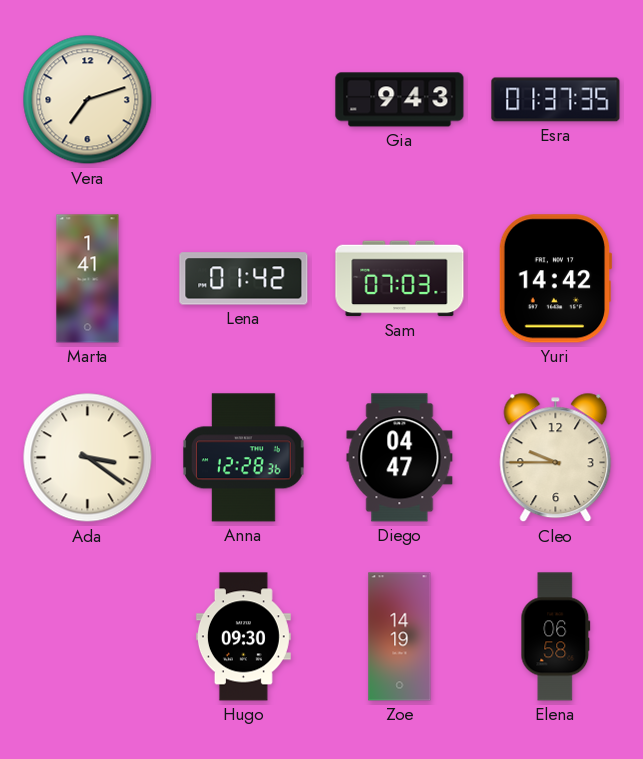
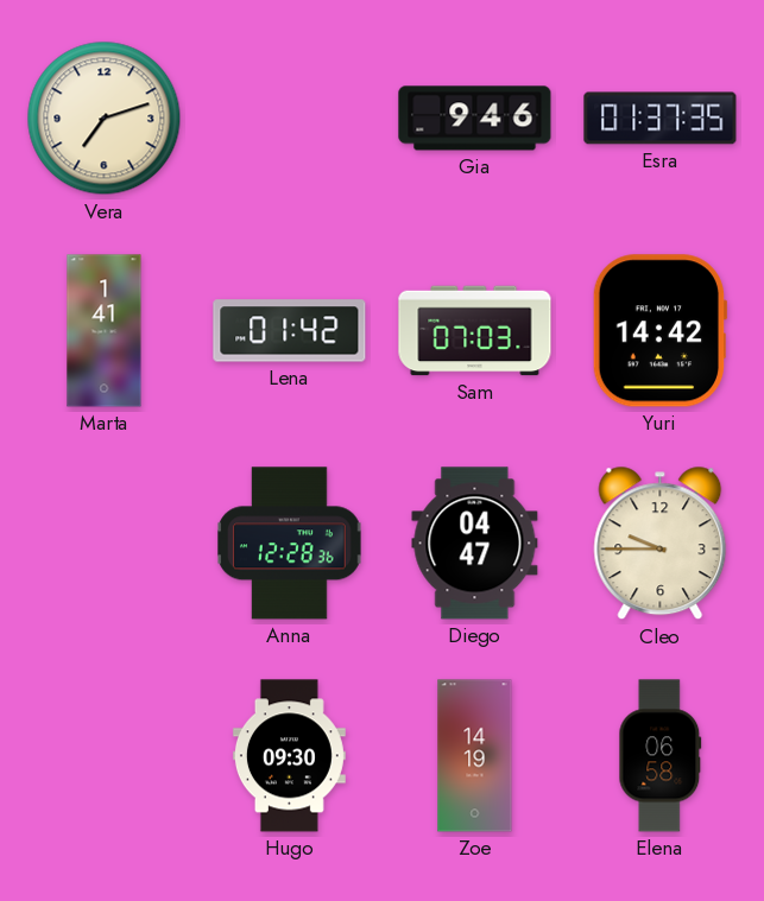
Gia: 9:43 -> 9:46 (475, 119)
Ada: 3:21 -> none (88, 458)
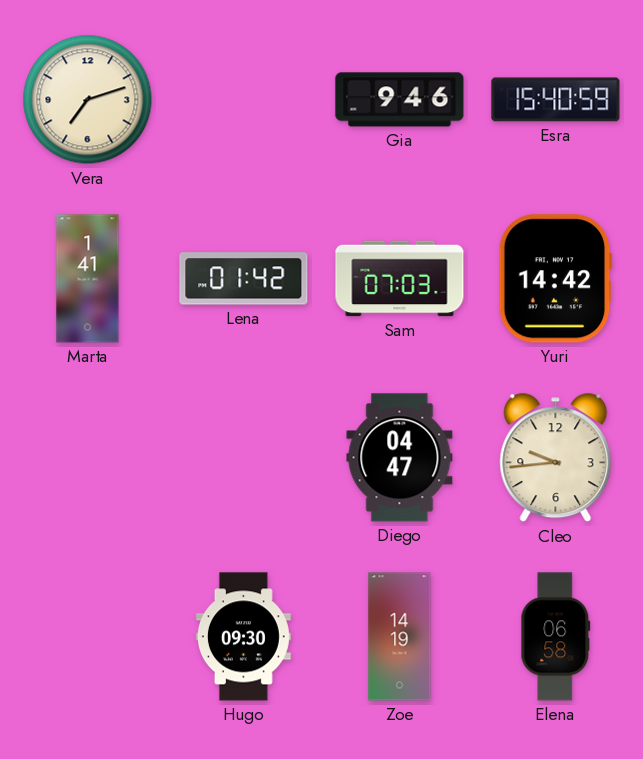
Esra: 01:37 -> 15:40 (556, 100)
Anna: 12:28 -> none (290, 544)
Cleo: 9:45 -> 9:44 (556, 458)
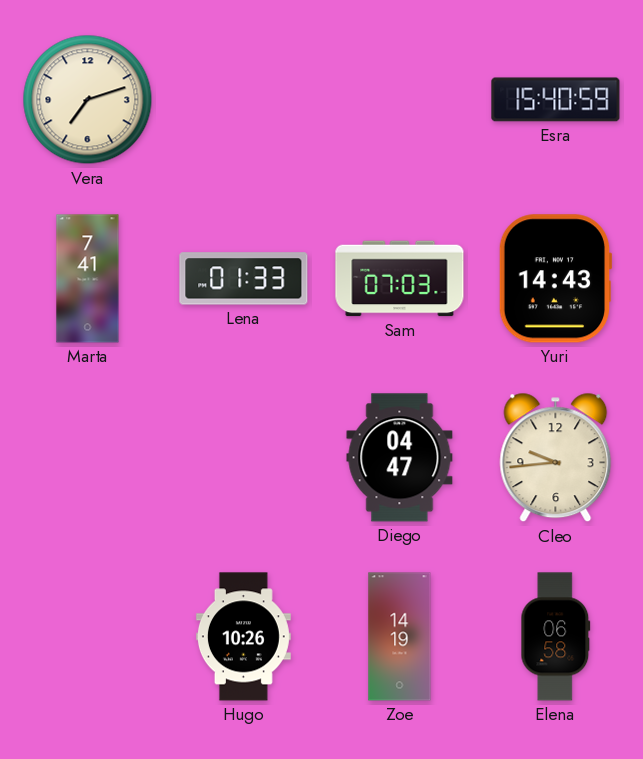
Gia: 9:46 -> none (400, 100)
Marta: 1:41 -> 7:41 (88, 279)
Lena: 01:42 -> 01:33 (244, 279)
Yuri: 14:42 -> 14:43 (555, 279)
Hugo: 09:30 -> 10:26 (243, 637)
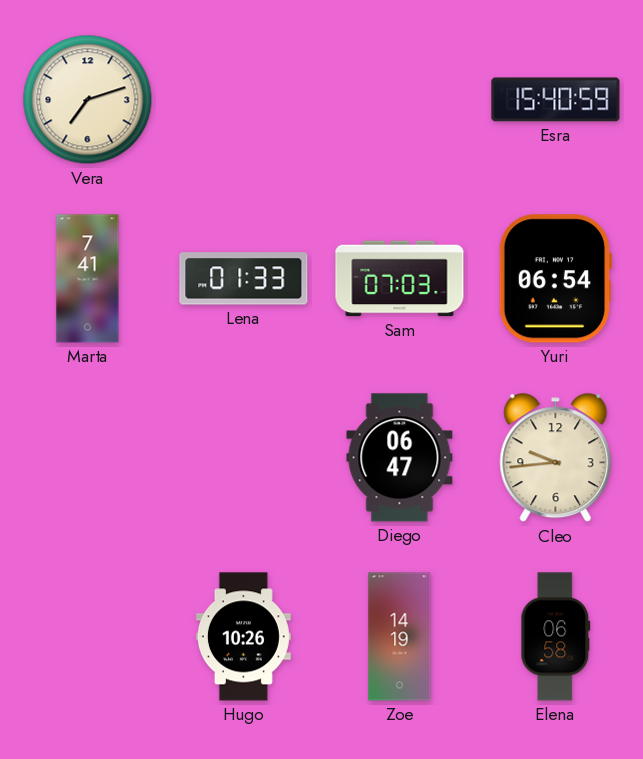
Yuri: 14:43 -> 06:54 (555, 279)
Diego: 04:47 -> 06:47 (400, 458)
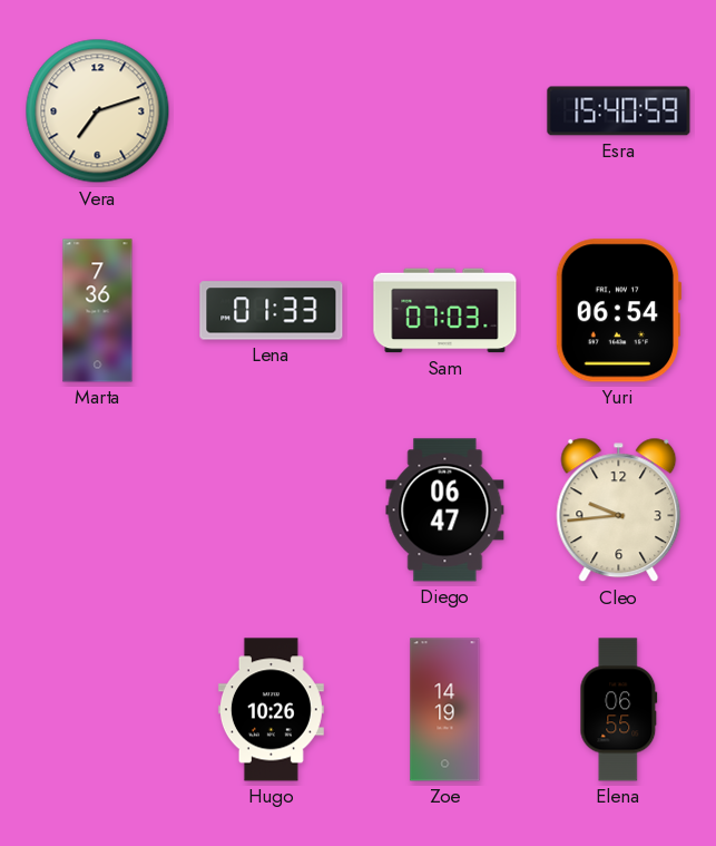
Marta: 7:41 -> 7:36 (98, 311)
Elena: 06:58 -> 06:55 (619, 710)
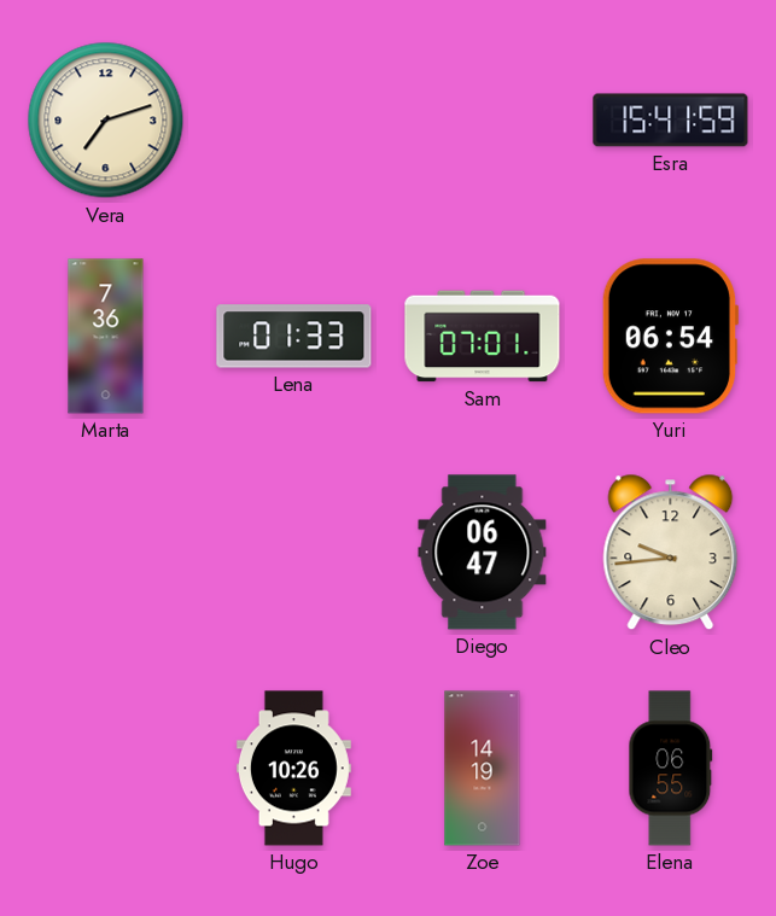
Esra: 15:40 -> 15:41 (671, 121)
Sam: 07:03 -> 07:01 (483, 337)
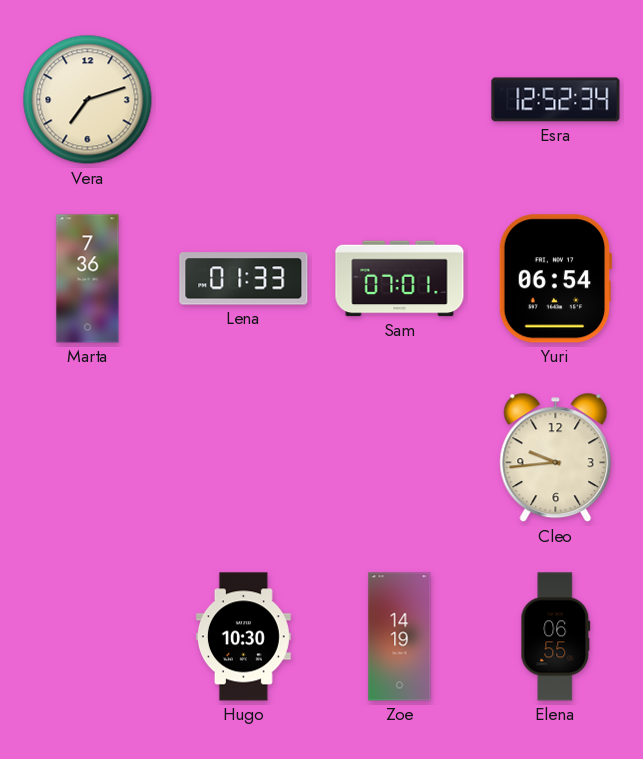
Esra: 15:41 -> 12:52 (556, 100)
Diego: 06:47 -> none (483, 553)
Hugo: 10:26 -> 10:30 (243, 637)
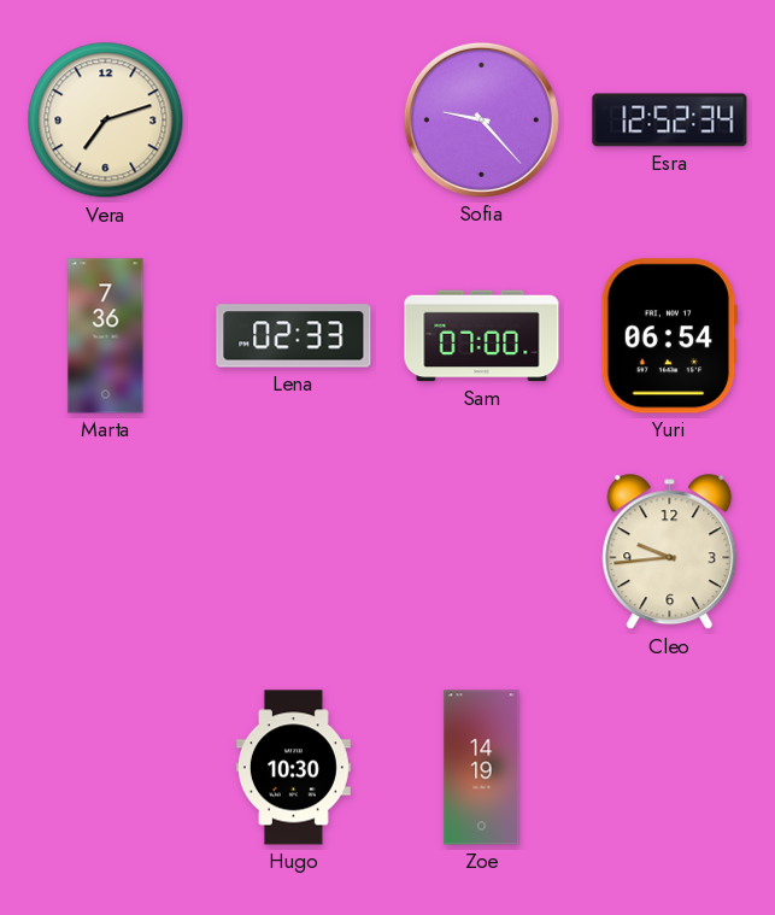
Sofia: none -> 9:23 (481, 119)
Lena: 01:33 -> 02:33 (294, 336)
Sam: 07:01 -> 07:00 (482, 336)
Elena: 06:55 -> none (556, 637)
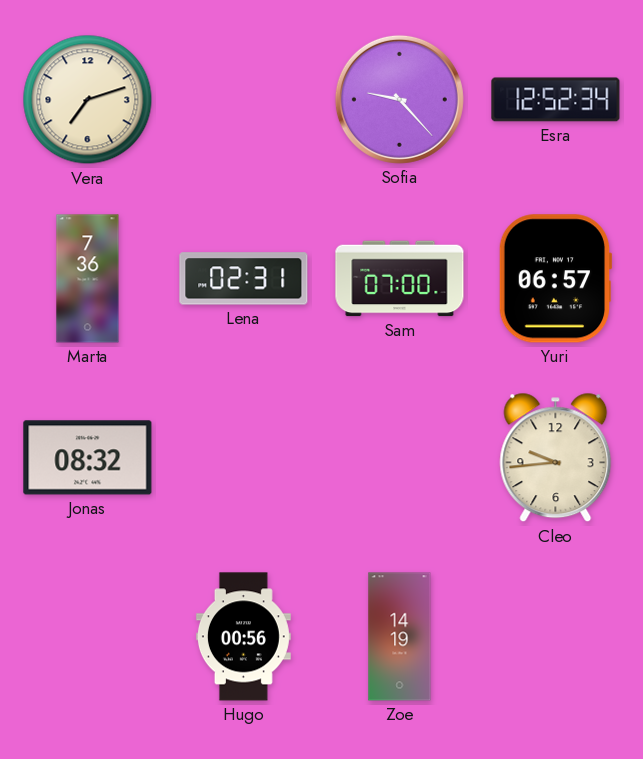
Lena: 02:33 -> 02:31 (244, 279)
Yuri: 06:54 -> 06:57 (555, 279)
Jonas: none -> 08:32 (88, 458)
Hugo: 10:30 -> 00:56 (243, 637)
